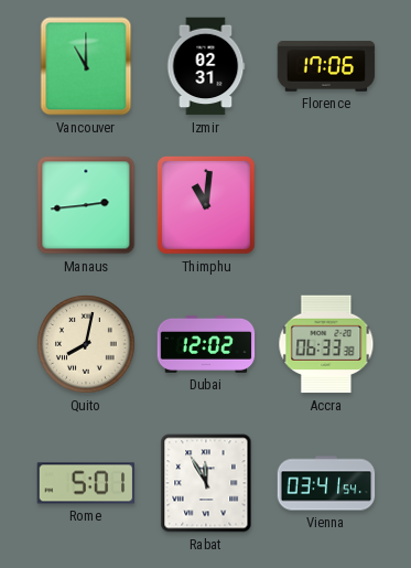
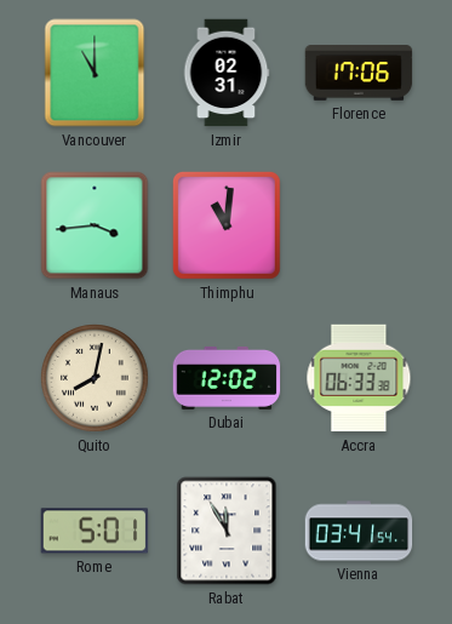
Manaus: 2:44 -> 3:44 (95, 225)
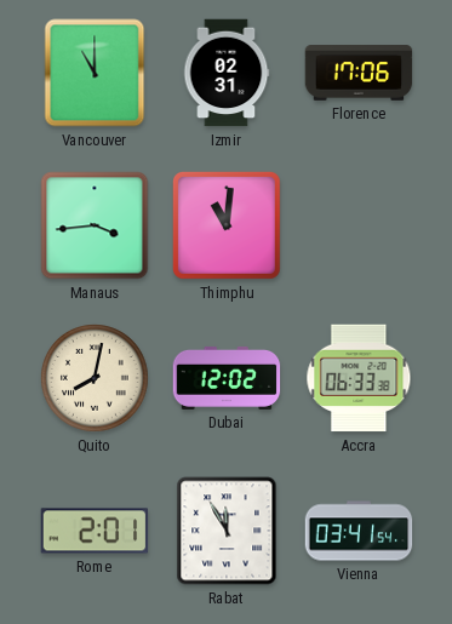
Rome: 5:01 -> 2:01 (95, 531)
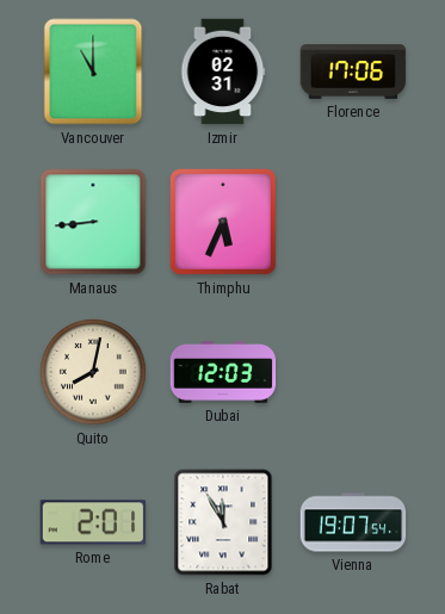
Manaus: 3:44 -> 8:44 (93, 222)
Thimphu: 11:01 -> 5:34 (223, 222)
Dubai: 12:02 -> 12:03 (223, 372)
Accra: 06:33 -> none (359, 378)
Vienna: 03:41 -> 19:07 (353, 522)
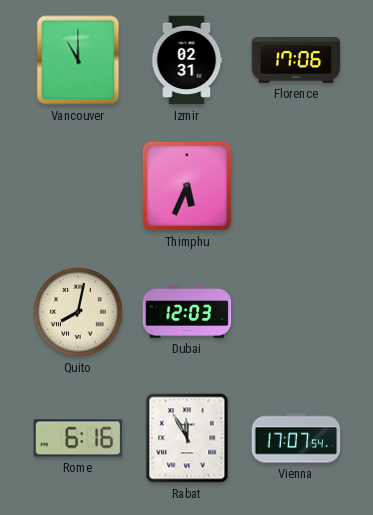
Manaus: 8:44 -> none (93, 222)
Rome: 2:01 -> 6:16 (78, 438)
Vienna: 19:07 -> 17:07 (296, 438)
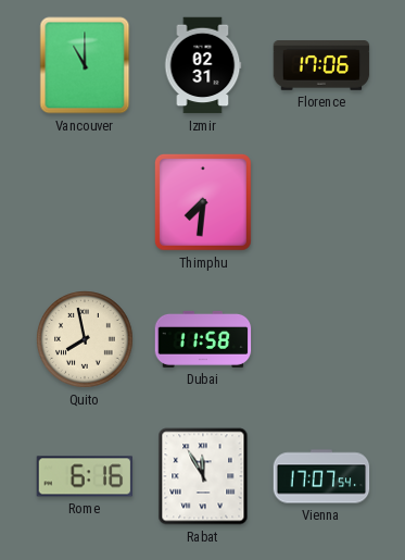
Thimphu: 5:34 -> 7:31 (203, 202)
Quito: 8:02 -> 7:58 (86, 340)
Dubai: 12:03 -> 11:58 (203, 339)
